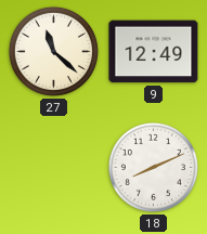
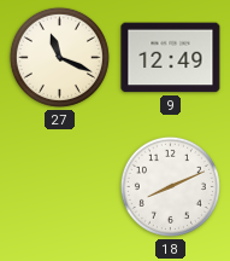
27: 11:22 -> 11:19 (59, 57)
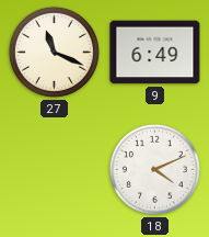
9: 12:49 -> 6:49 (155, 53)
18: 8:11 -> 4:11 (154, 169)
